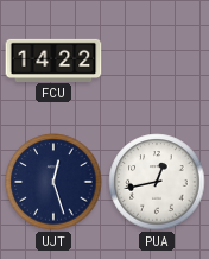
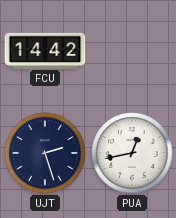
FCU: 14:22 -> 14:42 (45, 50)
UJT: 12:27 -> 2:27 (45, 153)
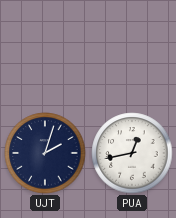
FCU: 14:42 -> none (45, 50)
UJT: 2:27 -> 2:03 (45, 153)
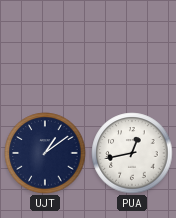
UJT: 2:03 -> 1:09 (45, 153)
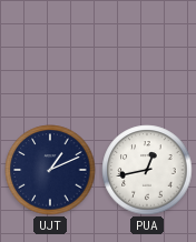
UJT: 1:09 -> 1:11 (50, 170)
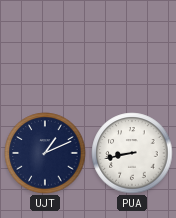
PUA: 12:43 -> 8:43 (132, 153)
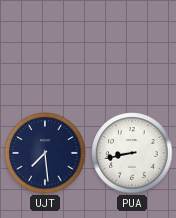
UJT: 1:11 -> 7:29 (45, 153)
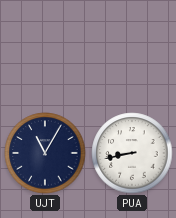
UJT: 7:29 -> 11:05 (45, 153)
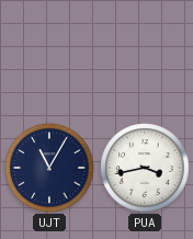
PUA: 8:43 -> 3:43 (145, 168)
